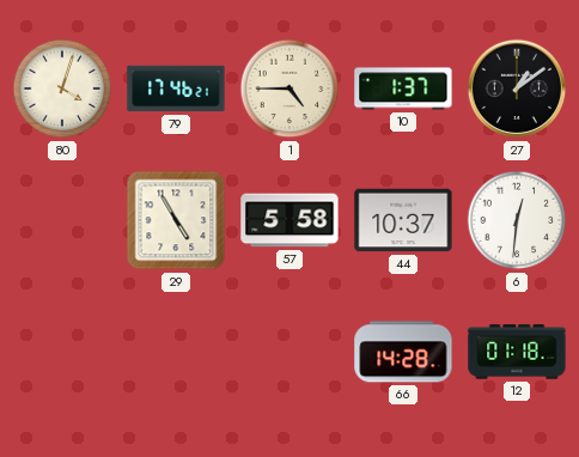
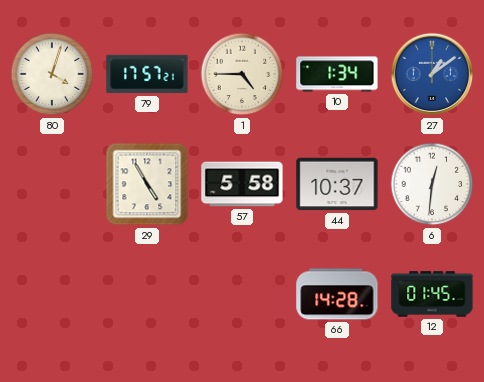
79: 17:46 -> 17:57 (147, 74)
10: 1:37 -> 1:34 (337, 74)
27 dial: black -> blue (432, 74)
12: 01:18 -> 01:45 (432, 294)
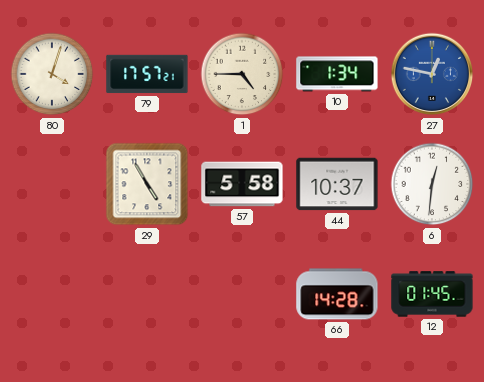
27: 1:09 -> 12:47 (432, 74)
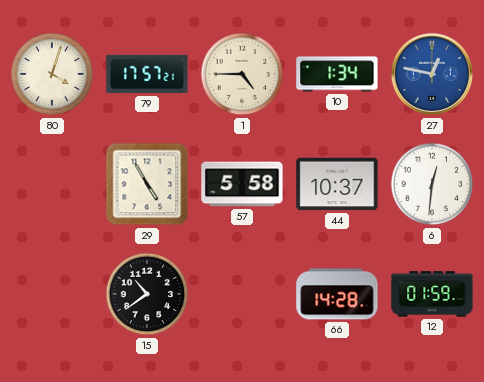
15: none -> 10:39 (147, 294)
12: 01:45 -> 01:59 (432, 294)
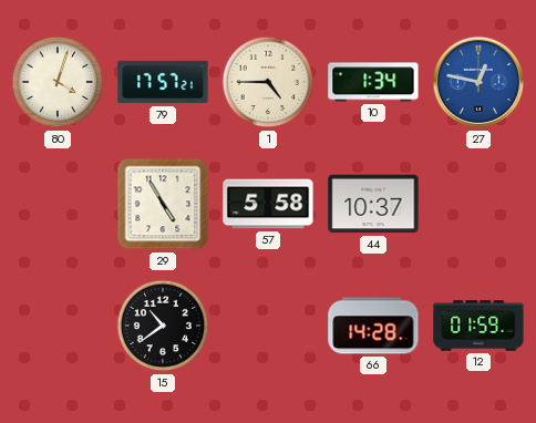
6: 12:31 -> none (432, 184)
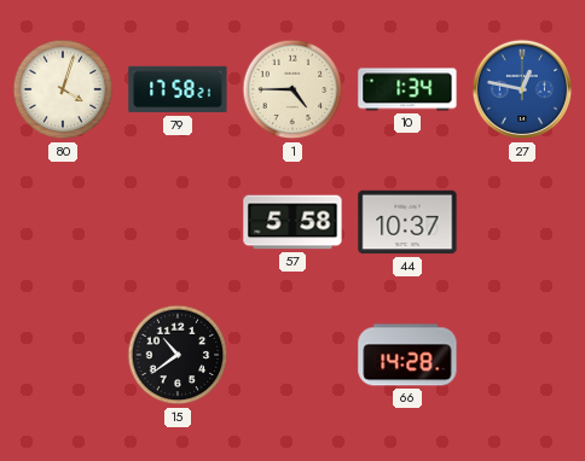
79: 17:57 -> 17:58 (178, 89)
29: 4:55 -> none (163, 204)
12: 01:59 -> none (478, 326)
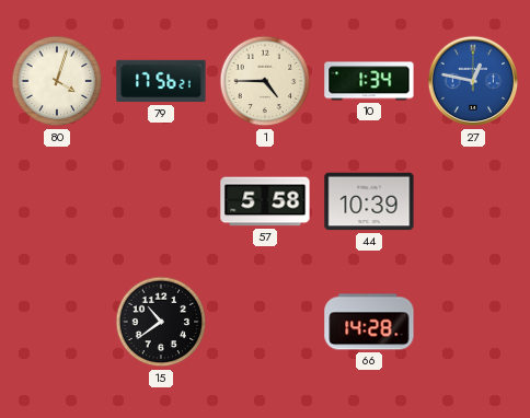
79: 17:58 -> 17:56 (161, 81)
44: 10:37 -> 10:39 (369, 201)
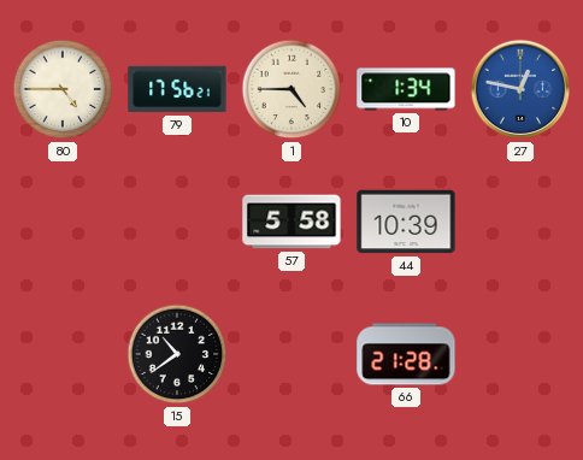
80: 4:03 -> 4:45 (63, 89)
66: 14:28 -> 21:28 (406, 354)
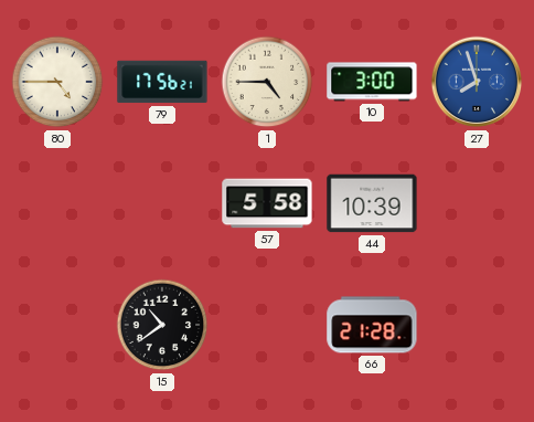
10: 1:34 -> 3:00 (372, 82)
27: 12:47 -> 7:57 (477, 82)
